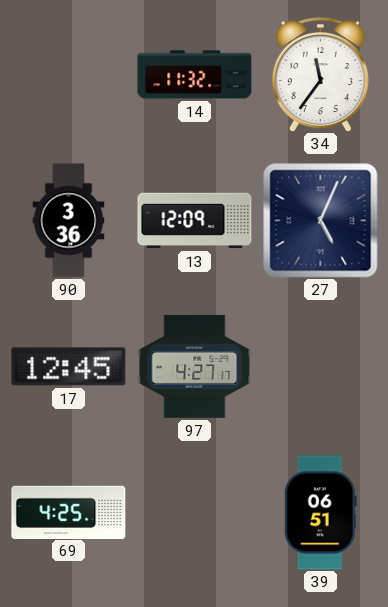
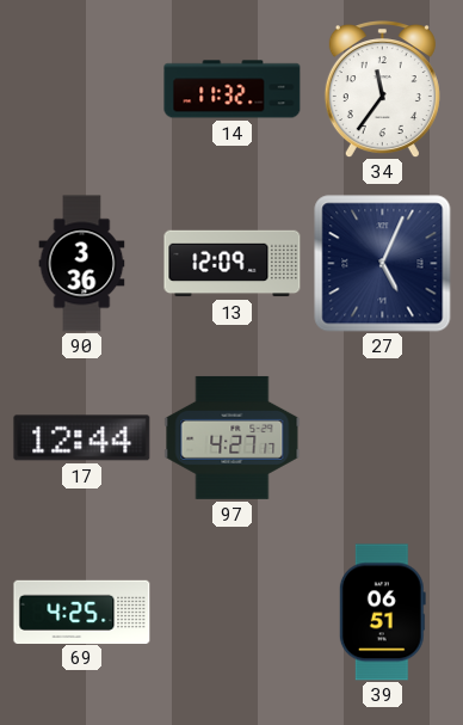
17: 12:45 -> 12:44 (82, 438)
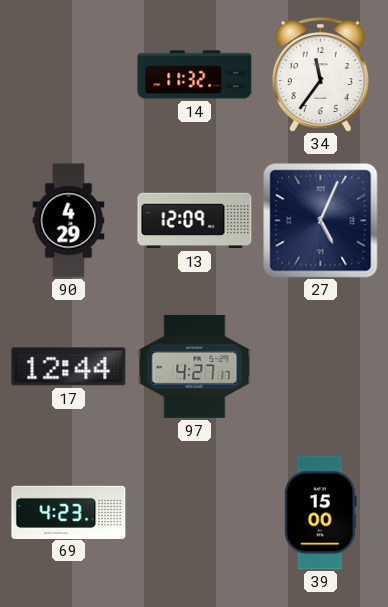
90: 3:36 -> 4:29 (69, 221)
69: 4:25 -> 4:23 (69, 512)
39: 06:51 -> 15:00 (320, 513)
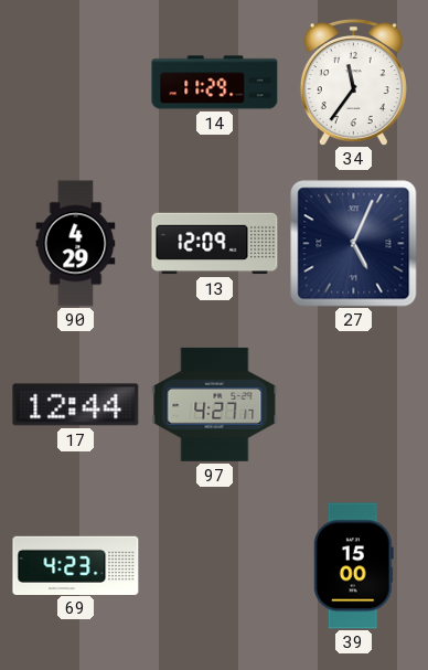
14: 11:32 -> 11:29 (215, 83)
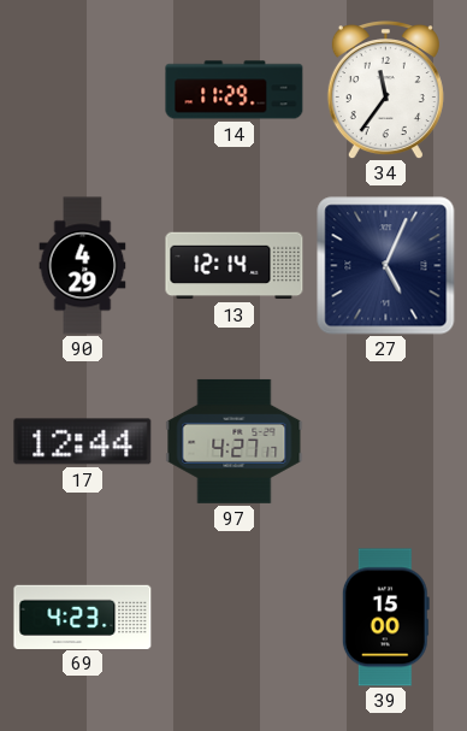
13: 12:09 -> 12:14 (235, 266)
